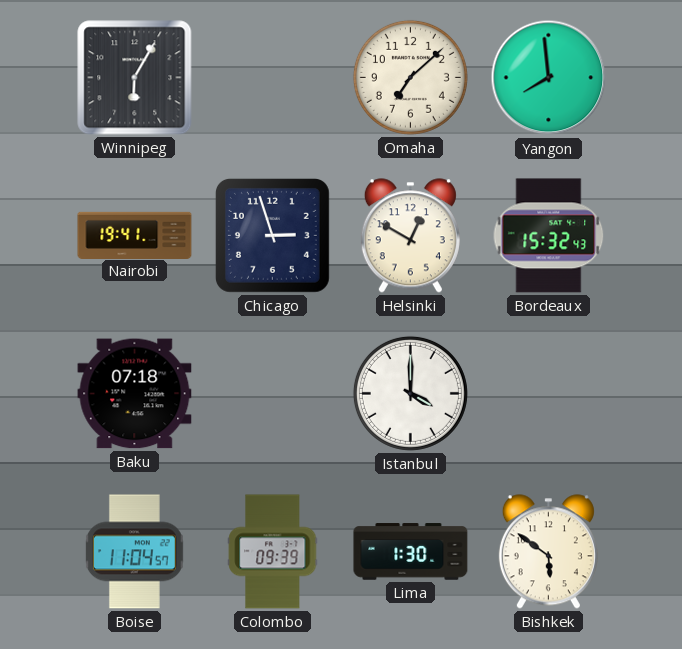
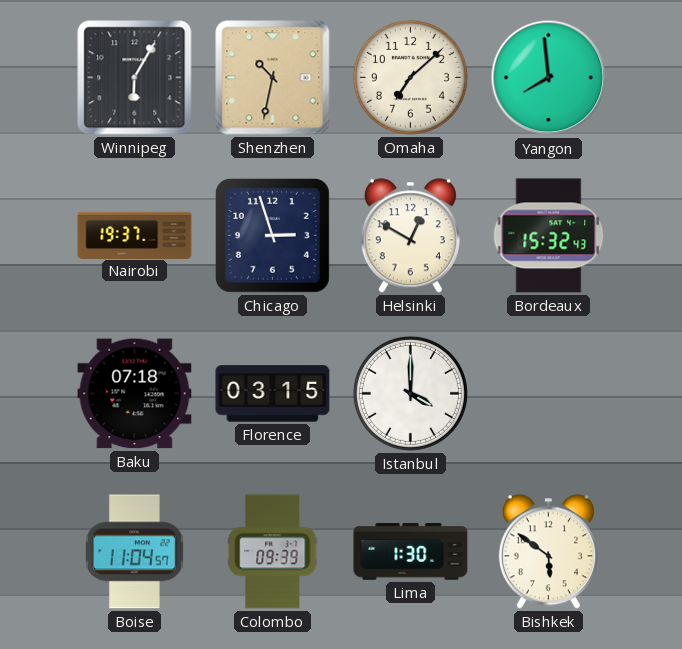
Shenzhen: none -> 10:32 (273, 78)
Nairobi: 19:41 -> 19:37 (135, 235)
Florence: none -> 03:15 (273, 394)
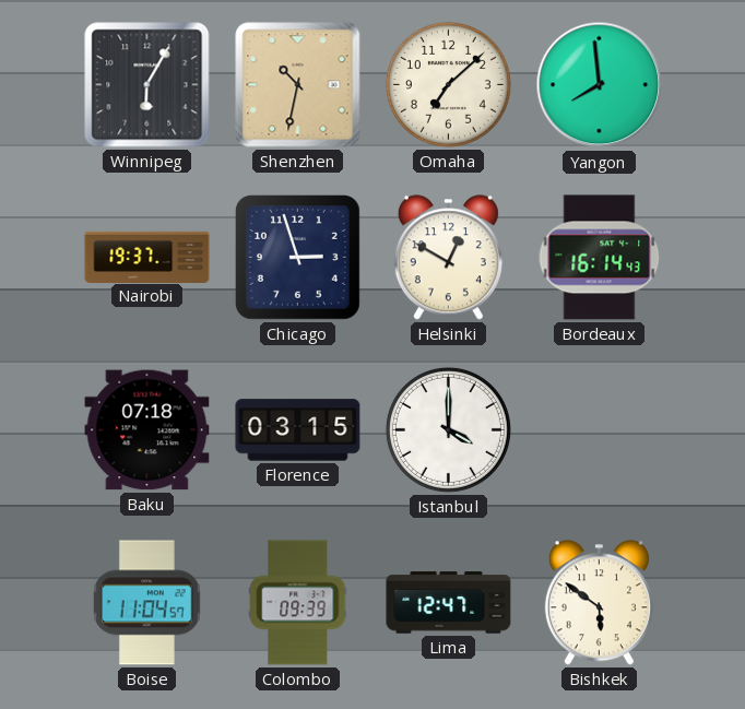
Bordeaux: 15:32 -> 16:14 (600, 258)
Lima: 1:30 -> 12:47 (449, 603)
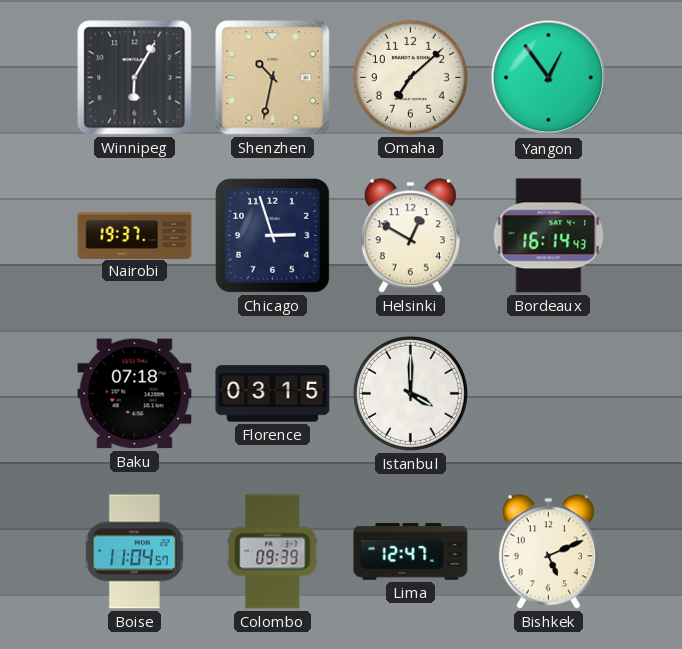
Yangon: 7:59 -> 12:54 (549, 78)
Bishkek: 5:51 -> 5:11 (548, 552)
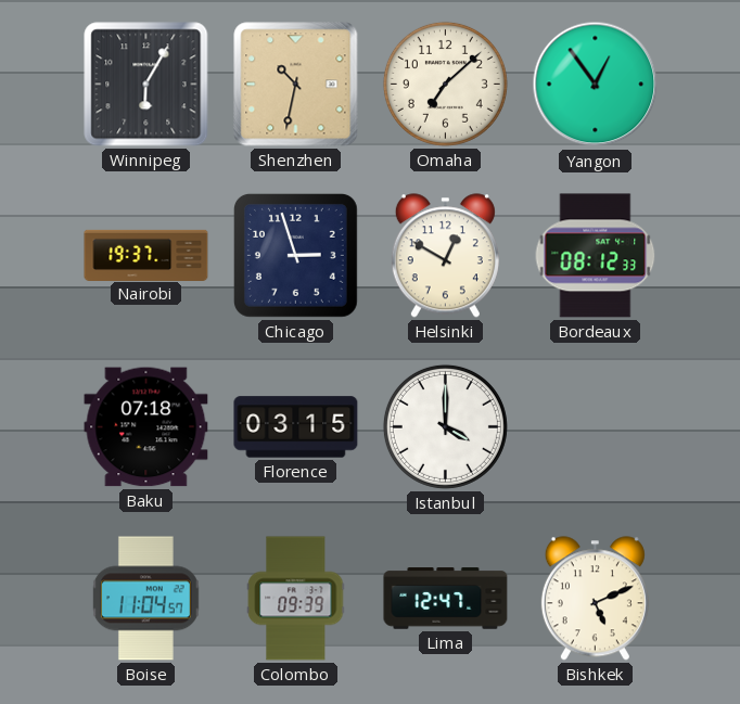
Bordeaux: 16:14 -> 08:12 (596, 256)
